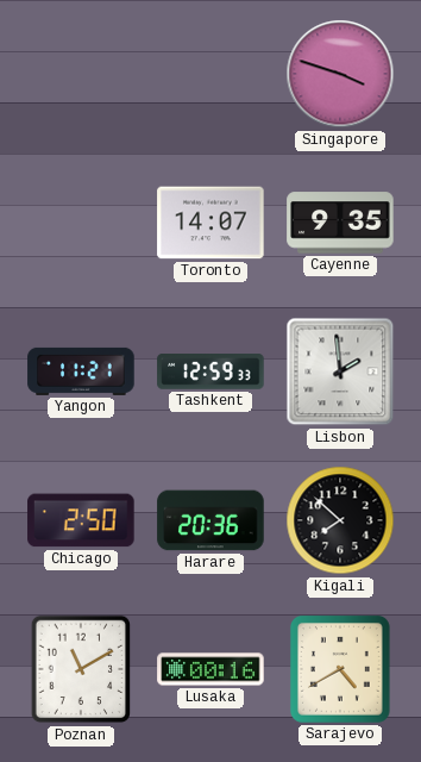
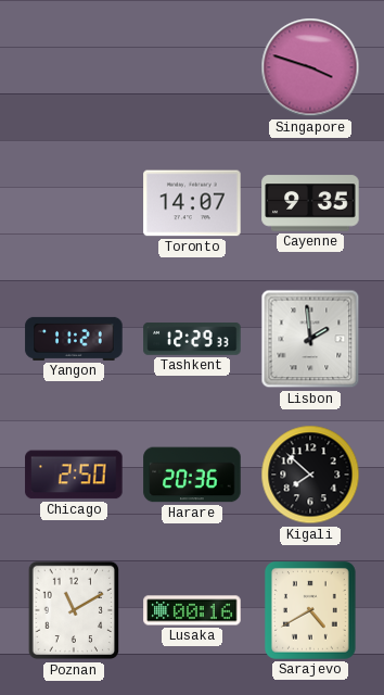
Tashkent: 12:59 -> 12:29 (192, 340)
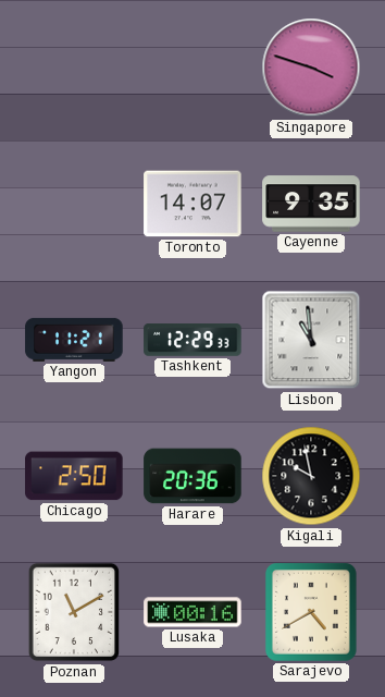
Lisbon: 1:59 -> 10:59 (311, 340)
Kigali: 7:52 -> 9:58 (311, 476)
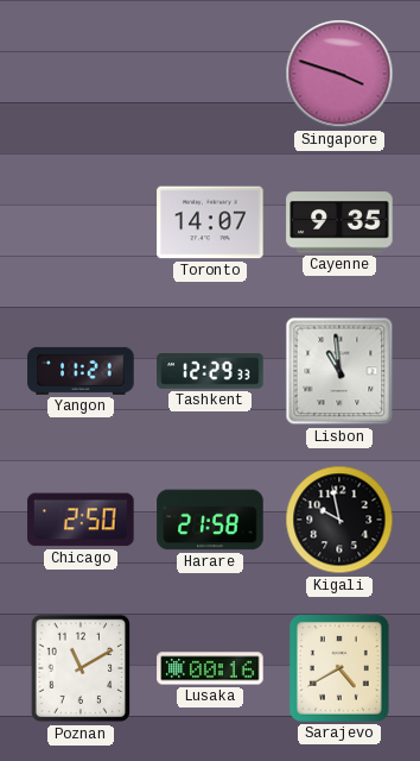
Harare: 20:36 -> 21:58 (210, 520)
